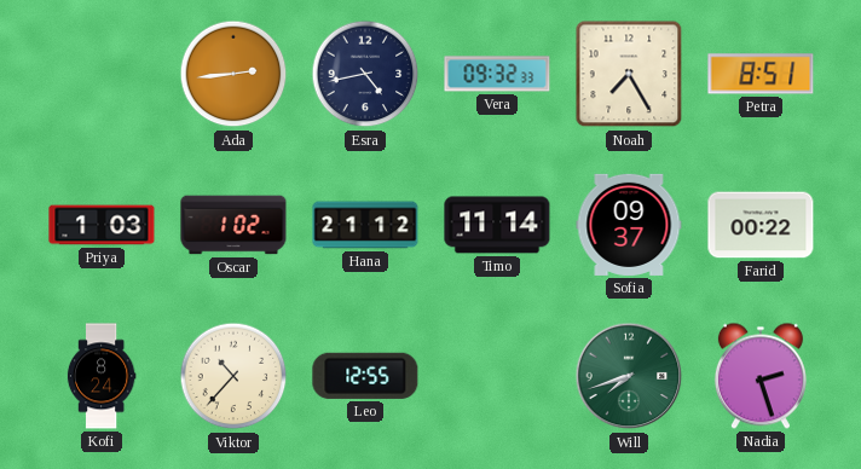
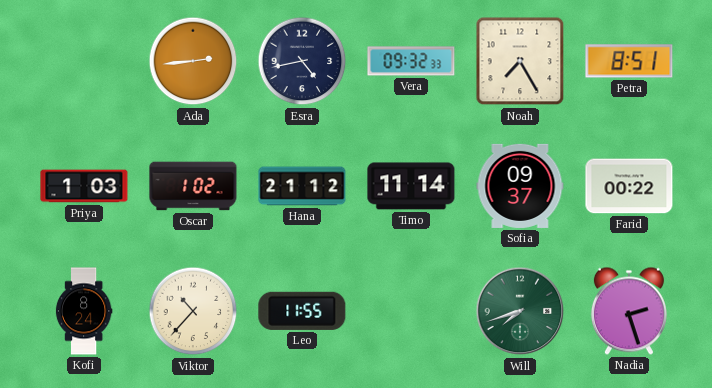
Leo: 12:55 -> 11:55 (302, 311)
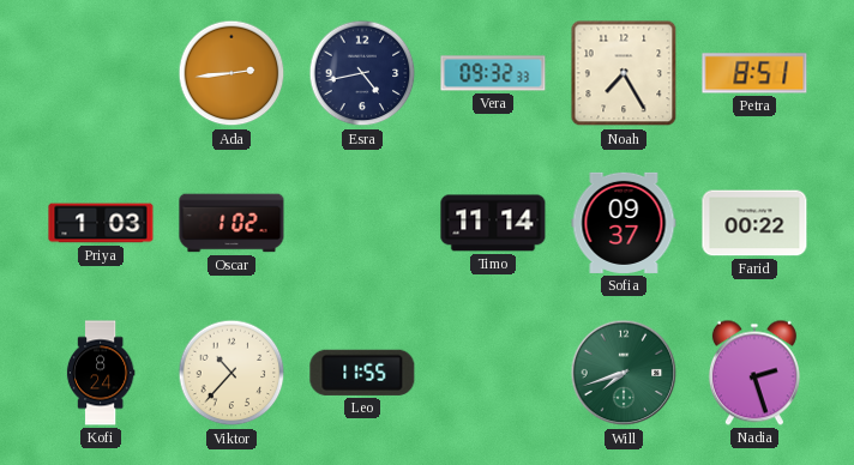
Hana: 21:12 -> none (302, 186)
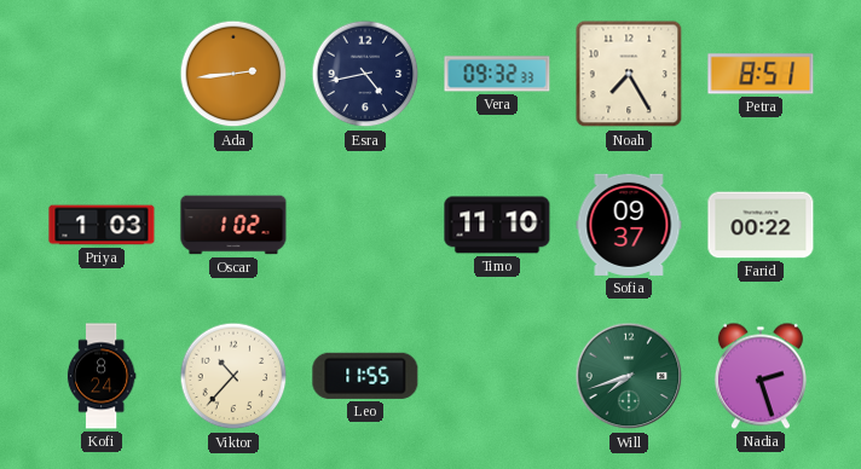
Timo: 11:14 -> 11:10 (497, 225)
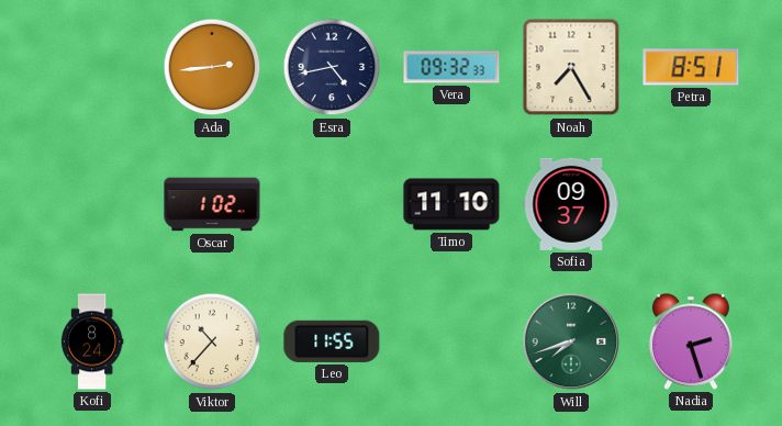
Priya: 1:03 -> none (102, 225)
Farid: 00:22 -> none (761, 225)
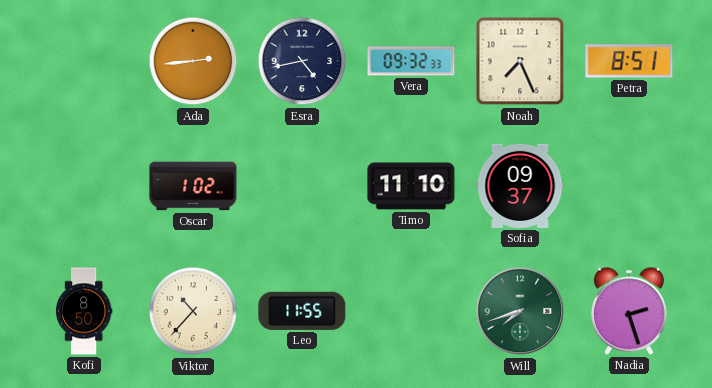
Noah: 7:25 -> 7:26 (520, 61)
Kofi: 8:24 -> 8:50 (84, 311)
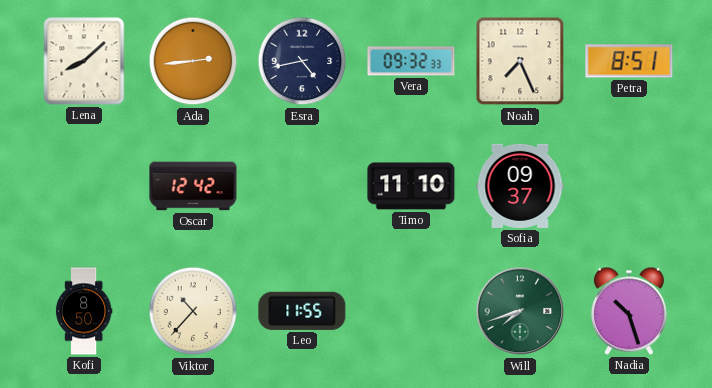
Lena: none -> 8:08 (84, 61)
Oscar: 1:02 -> 12:42 (193, 186)
Nadia: 2:27 -> 10:27 (629, 311)
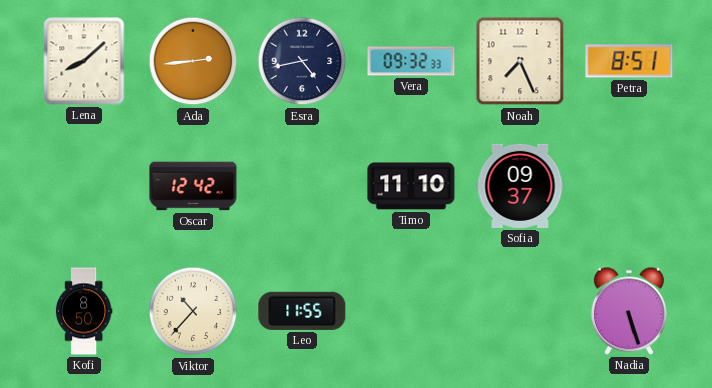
Will: 7:42 -> none (520, 311)
Nadia: 10:27 -> 5:27 (629, 311)
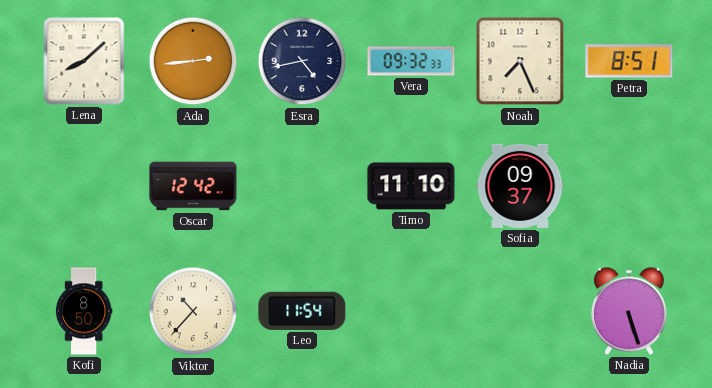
Leo: 11:55 -> 11:54 (302, 311)
